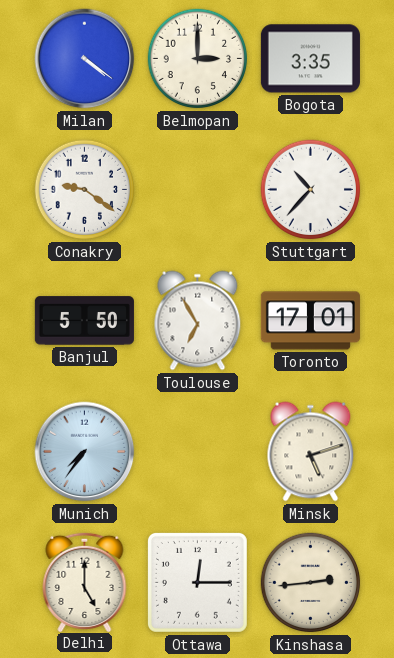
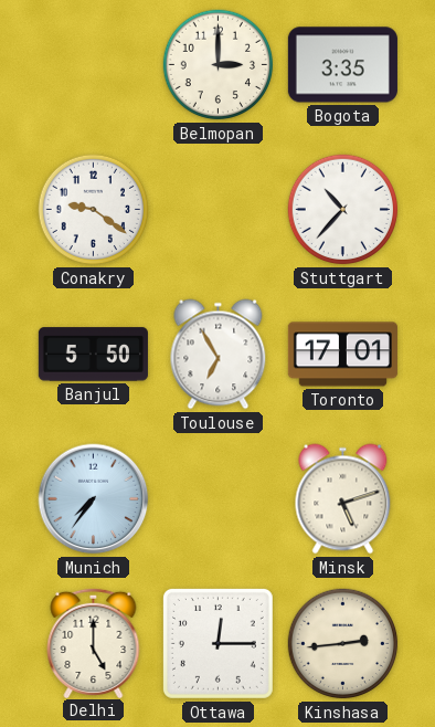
Milan: 4:21 -> none (85, 59)
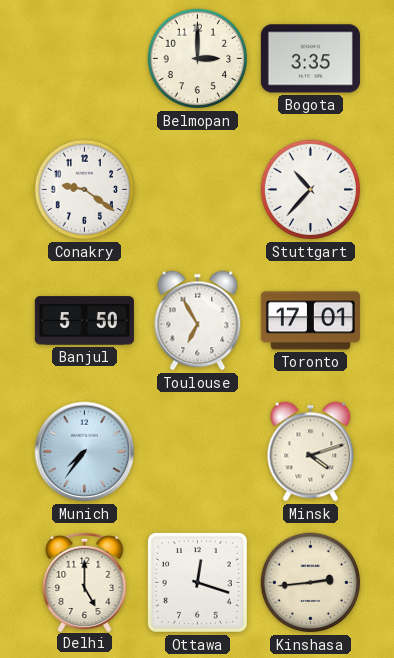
Minsk: 5:12 -> 4:12 (311, 452)
Ottawa: 12:15 -> 12:18 (197, 582)
